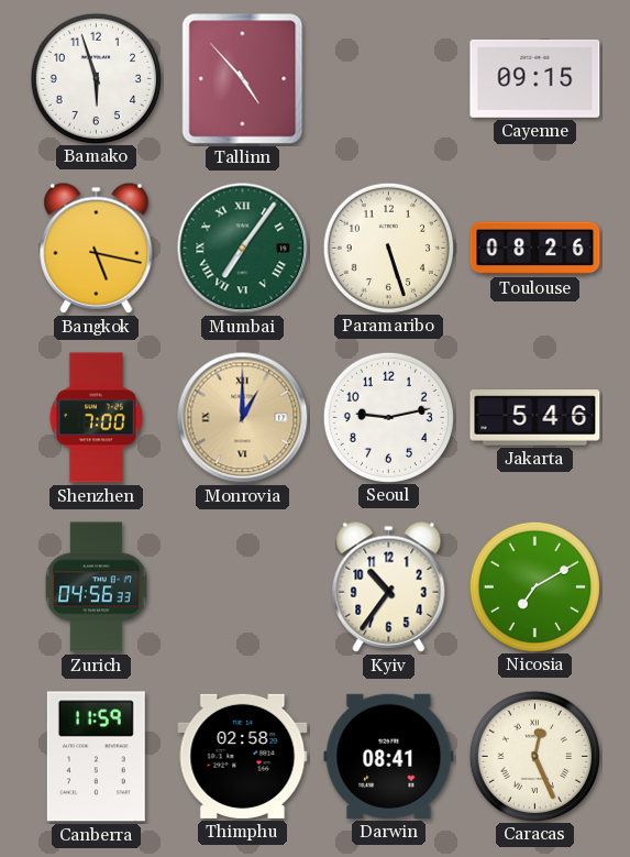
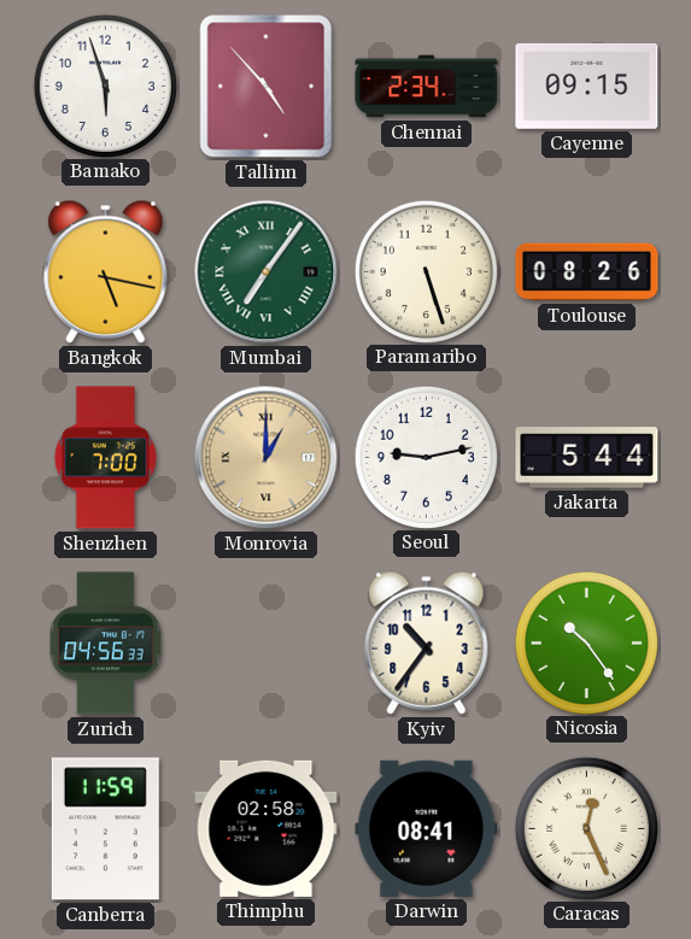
Chennai: none -> 2:34 (427, 87)
Jakarta: 5:46 -> 5:44 (587, 458)
Nicosia: 7:10 -> 10:24 (586, 642)
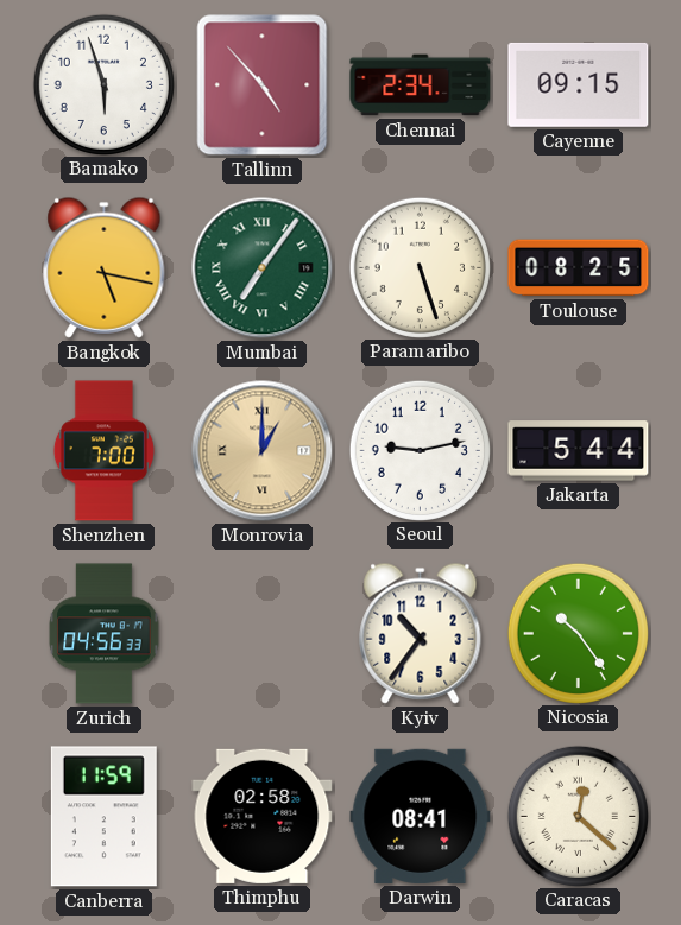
Toulouse: 08:26 -> 08:25 (579, 268)
Caracas: 12:26 -> 12:22 (578, 816)
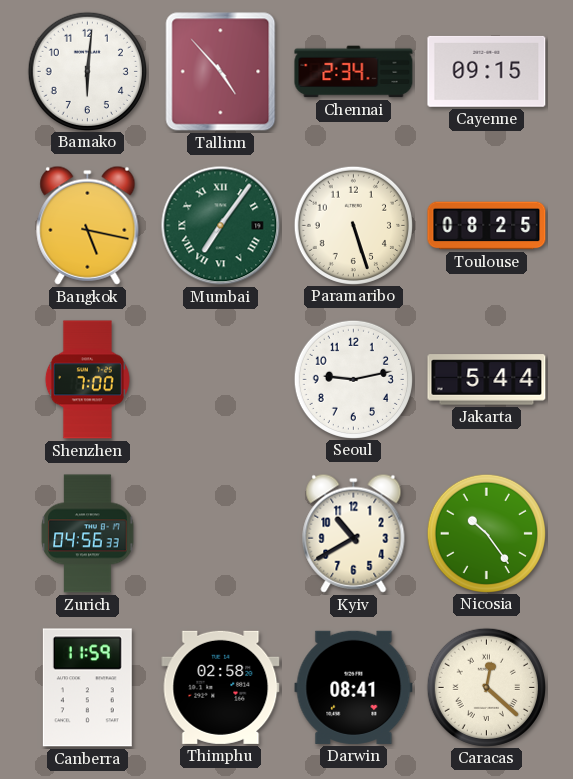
Bamako: 5:57 -> 6:01 (87, 71)
Monrovia: 1:00 -> none (263, 451)
Kyiv: 10:36 -> 10:40 (354, 533)
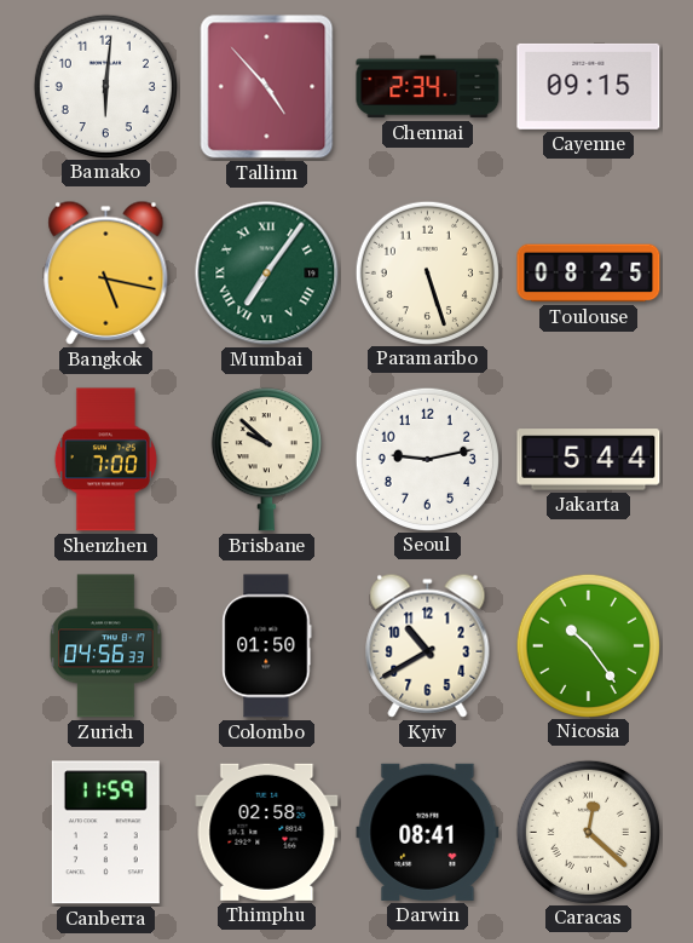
Brisbane: none -> 9:52 (266, 460)
Colombo: none -> 01:50 (267, 646)
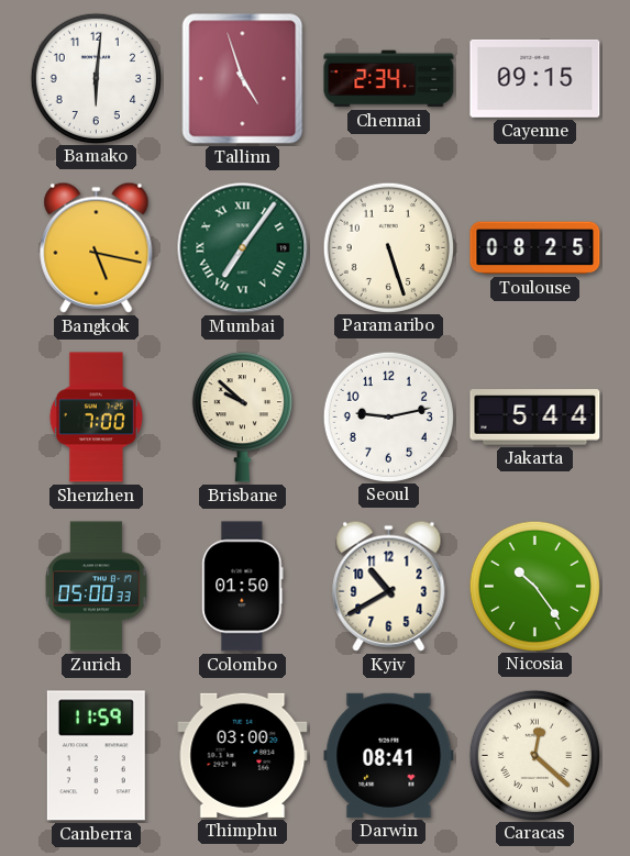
Tallinn: 4:53 -> 4:57 (243, 79)
Zurich: 04:56 -> 05:00 (97, 587)
Thimphu: 02:58 -> 03:00 (243, 755)
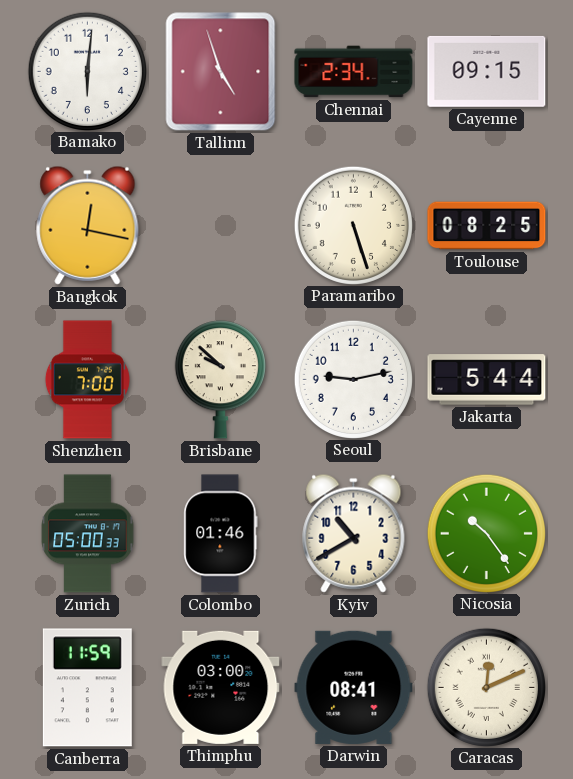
Bangkok: 5:17 -> 12:17 (88, 225)
Mumbai: 7:06 -> none (243, 248)
Colombo: 01:50 -> 01:46 (221, 534)
Caracas: 12:22 -> 12:11 (486, 687)
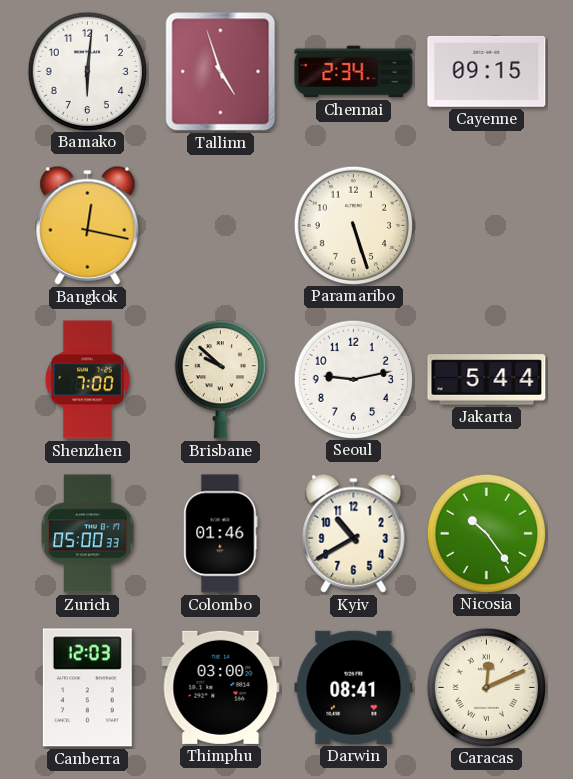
Toulouse: 08:25 -> none (487, 226)
Canberra: 11:59 -> 12:03 (87, 688)
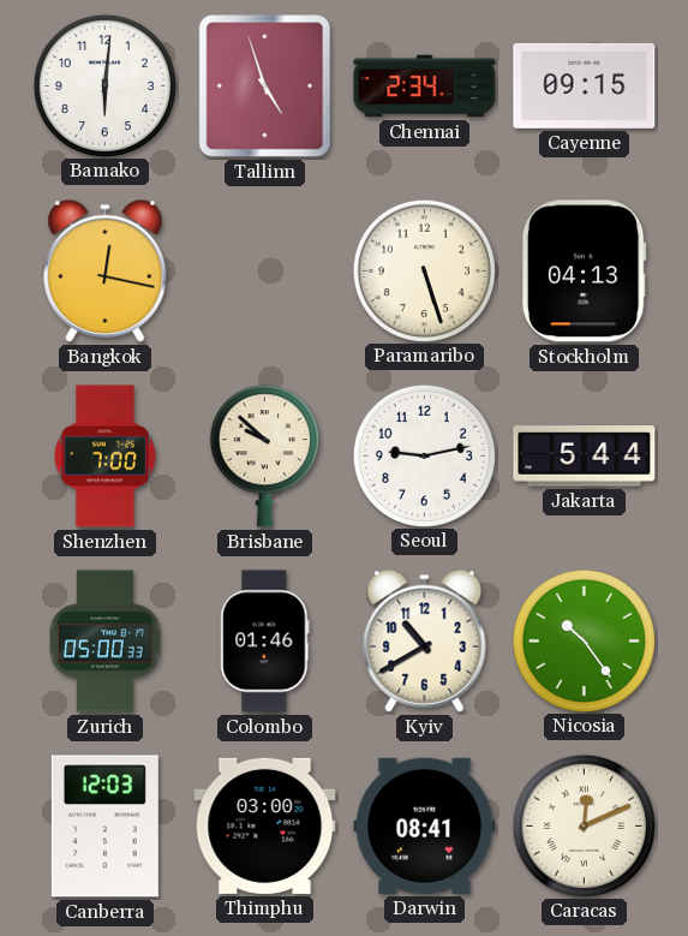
Stockholm: none -> 04:13 (584, 272)
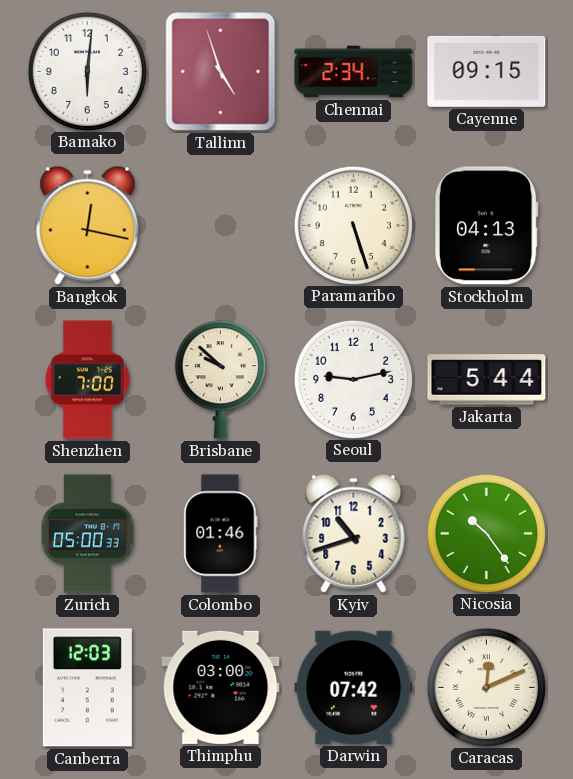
Kyiv: 10:40 -> 10:42 (354, 533)
Darwin: 08:41 -> 07:42 (354, 687)
